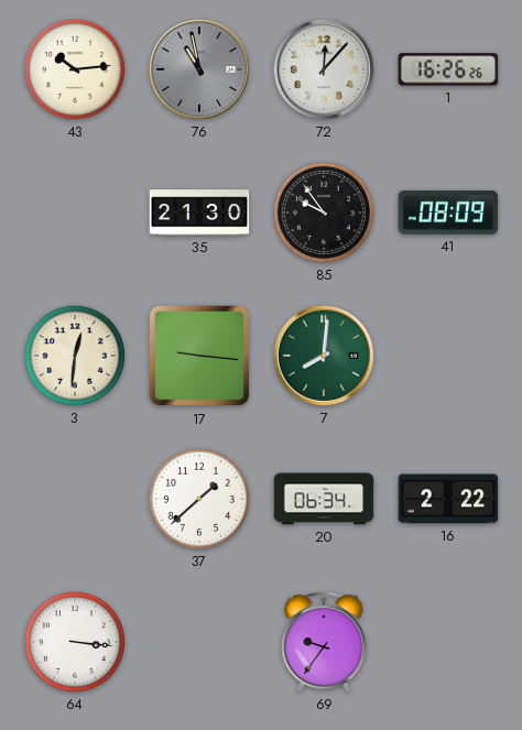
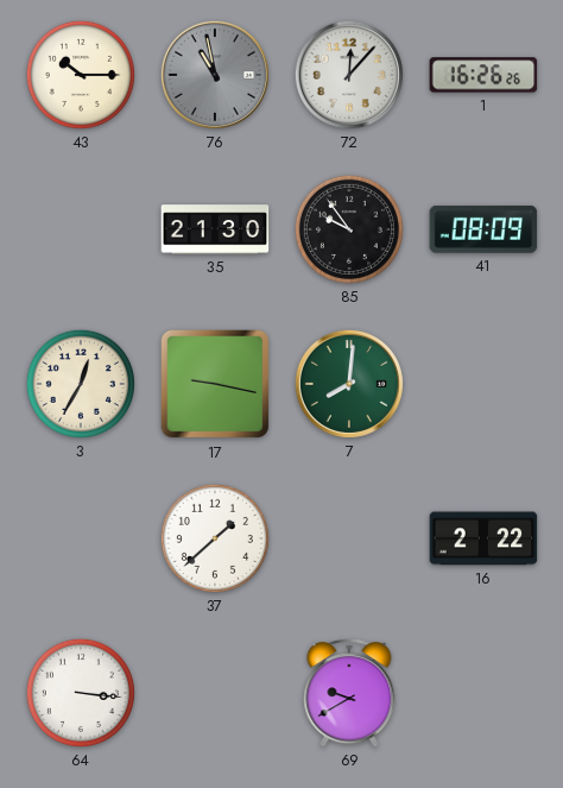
43: 10:14 -> 10:15 (81, 75)
3: 12:31 -> 12:35 (81, 384)
17: 9:16 -> 9:17 (215, 384)
20: 06:34 -> none (324, 499)
69: 9:36 -> 9:40 (349, 693)
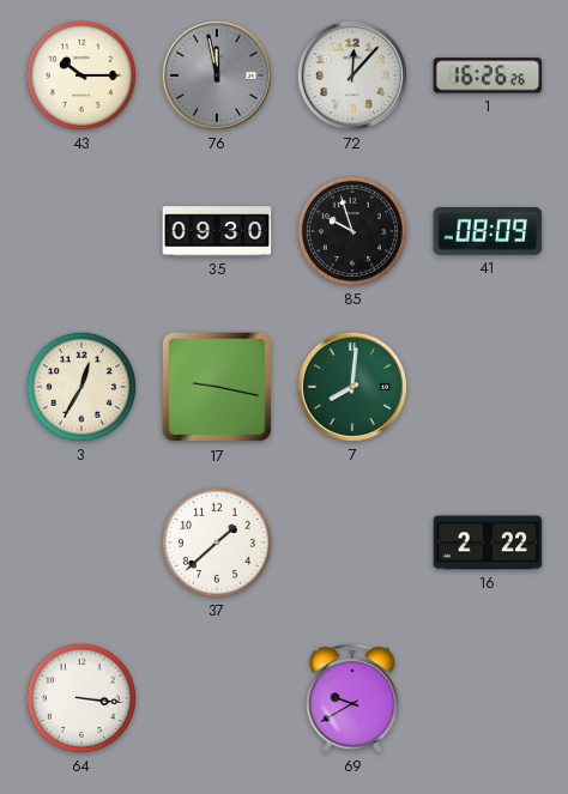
76: 10:58 -> 11:58 (217, 75)
35: 21:30 -> 09:30 (217, 231)
85: 9:54 -> 9:57 (352, 231)
